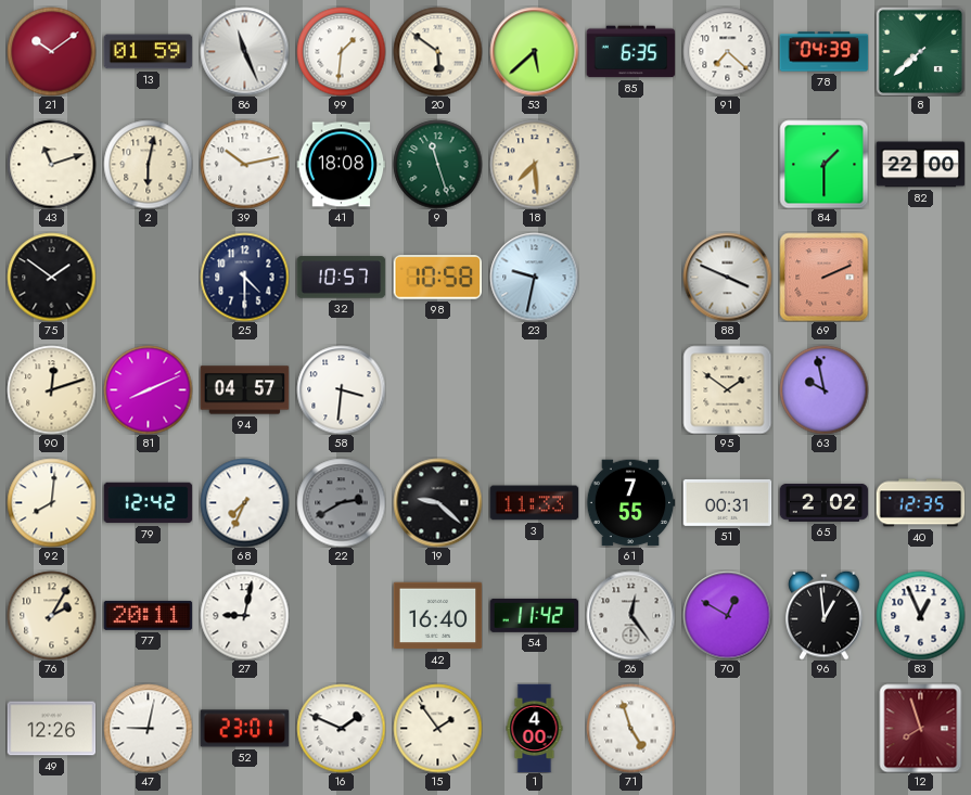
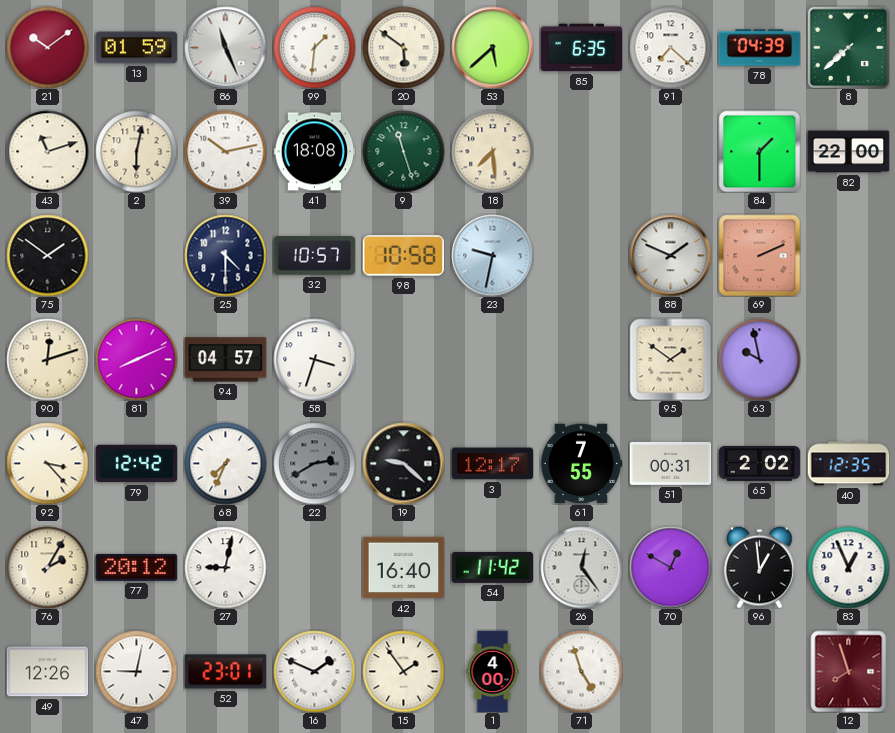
88: 3:49 -> 1:49 (670, 255)
58: 3:31 -> 3:33 (314, 359)
92: 8:01 -> 3:23 (47, 463)
3: 11:33 -> 12:17 (492, 464)
77: 20:11 -> 20:12 (136, 567)
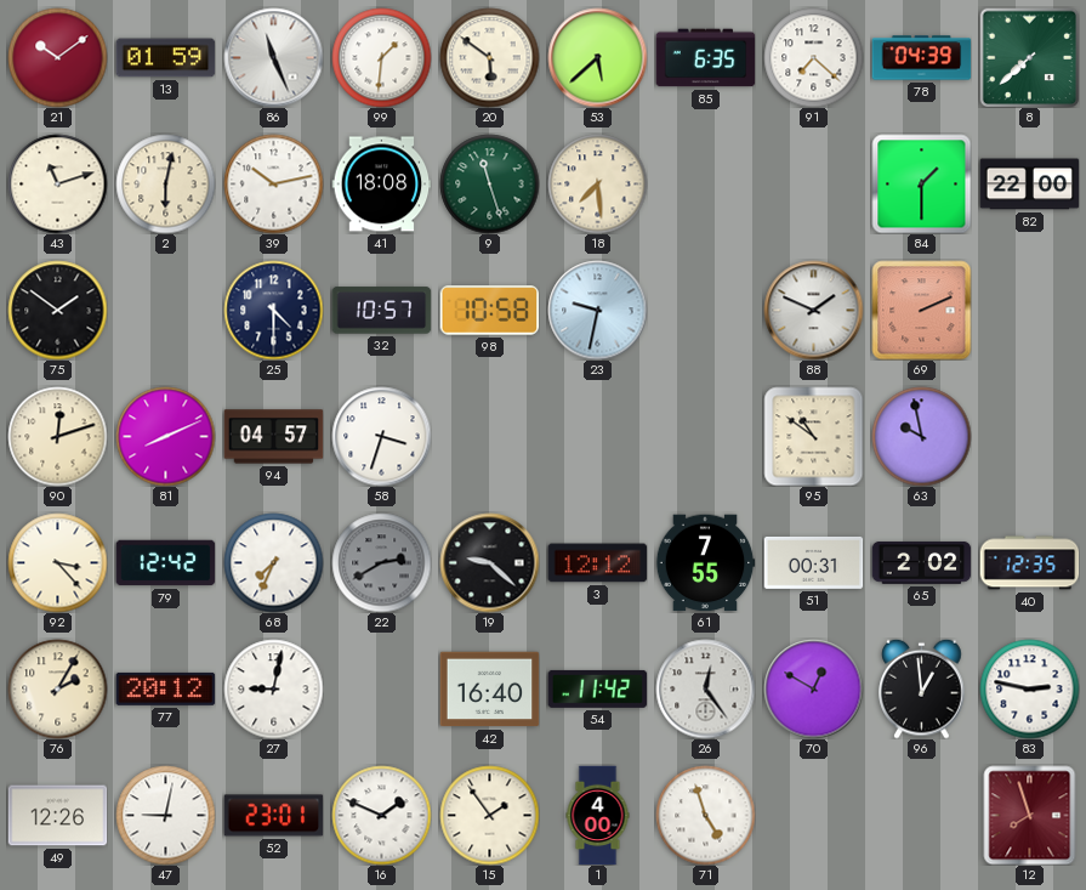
95: 1:51 -> 10:51 (813, 436)
3: 12:17 -> 12:12 (597, 563)
83: 12:56 -> 2:47 (1029, 688)
